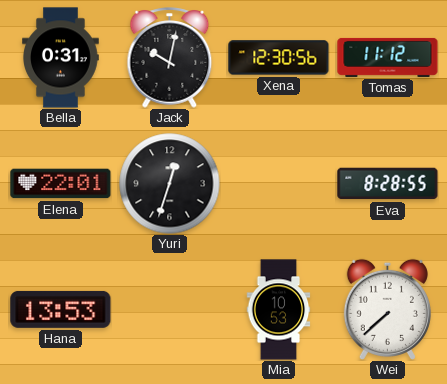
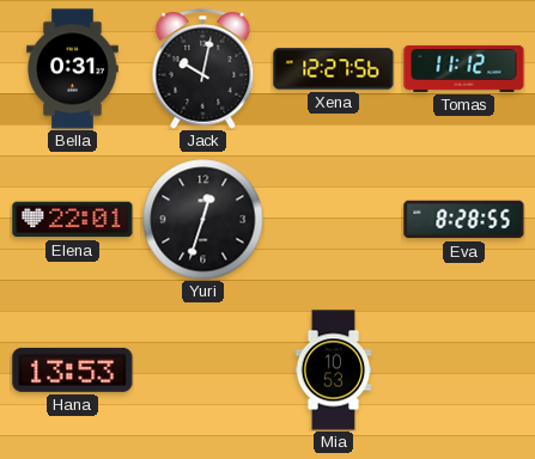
Xena: 12:30 -> 12:27 (334, 69)
Wei: 7:38 -> none (387, 309)
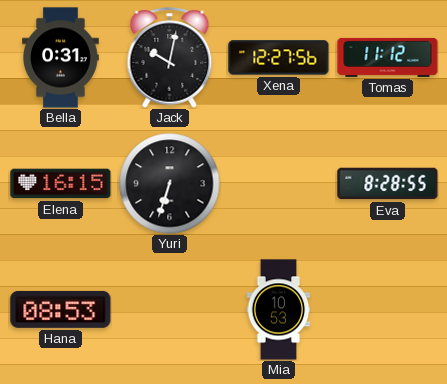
Elena: 22:01 -> 16:15 (61, 184)
Yuri: 12:33 -> 6:33 (170, 184)
Hana: 13:53 -> 08:53 (61, 309)
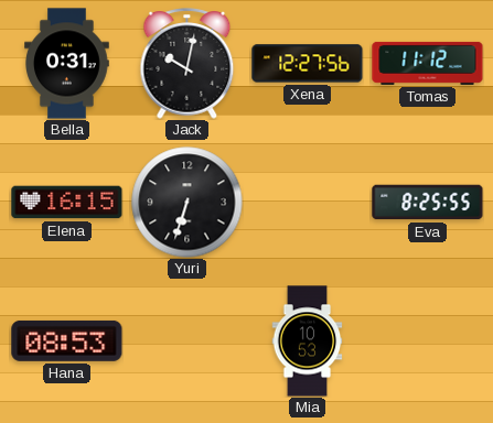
Eva: 8:28 -> 8:25 (428, 203)
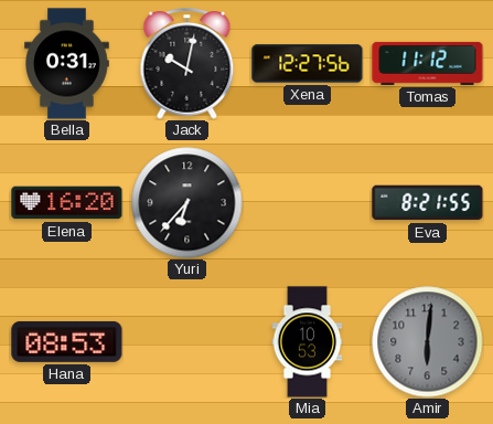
Elena: 16:15 -> 16:20 (67, 203)
Yuri: 6:33 -> 6:37 (187, 203)
Eva: 8:25 -> 8:21 (428, 203)
Amir: none -> 6:01 (428, 342)
